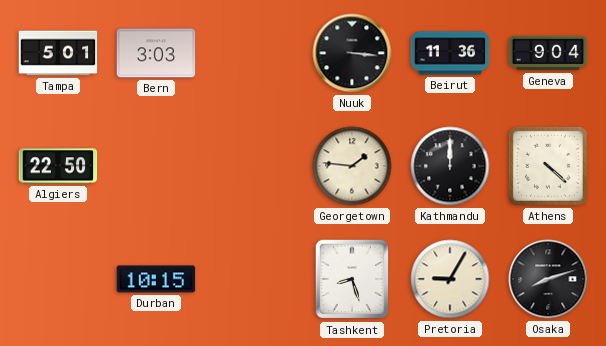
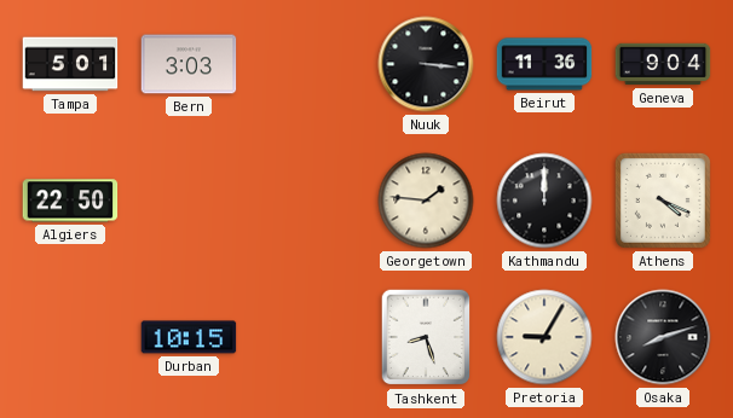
Athens: 4:22 -> 4:19 (663, 201)
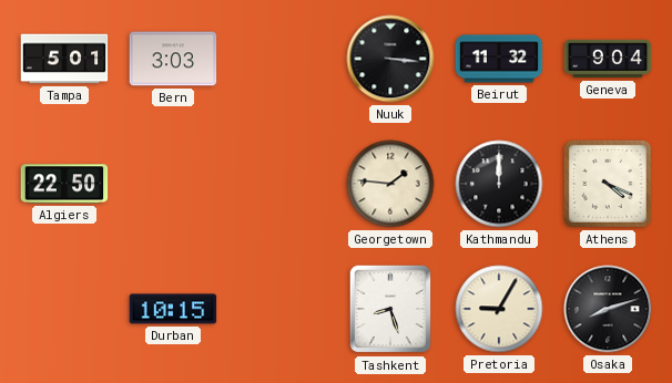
Beirut: 11:36 -> 11:32 (499, 59)
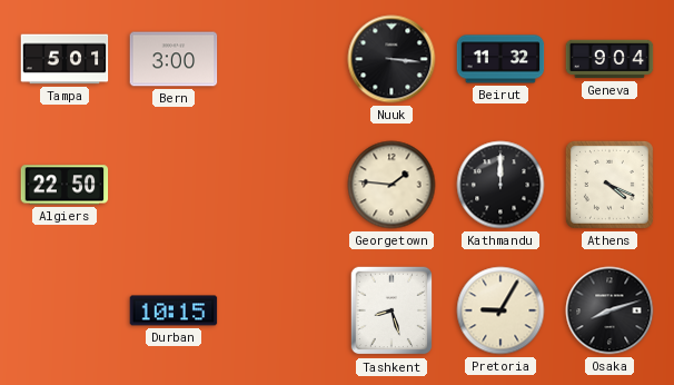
Bern: 3:03 -> 3:00 (174, 59)
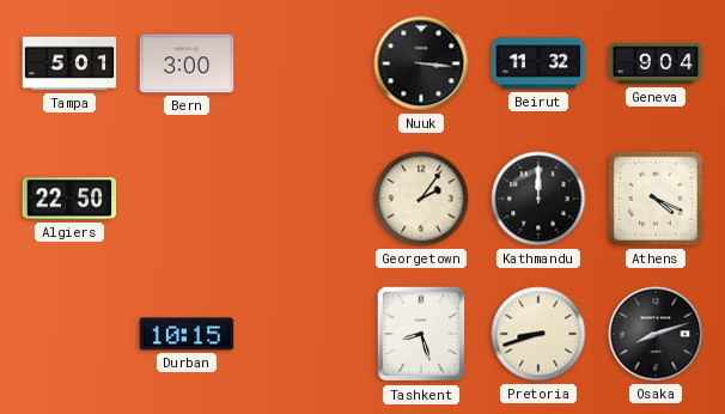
Georgetown: 1:46 -> 2:06 (421, 199)
Pretoria: 9:05 -> 8:42 (538, 334)
